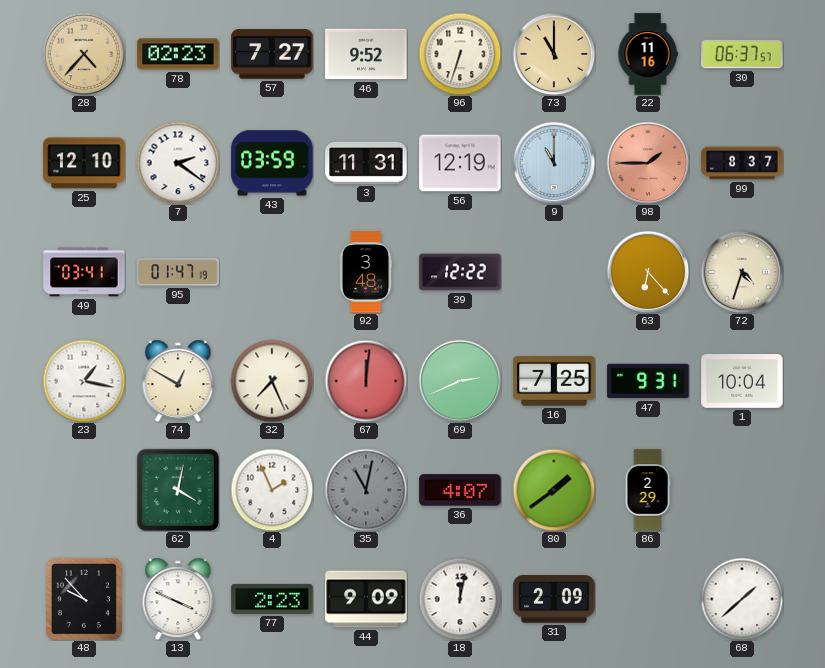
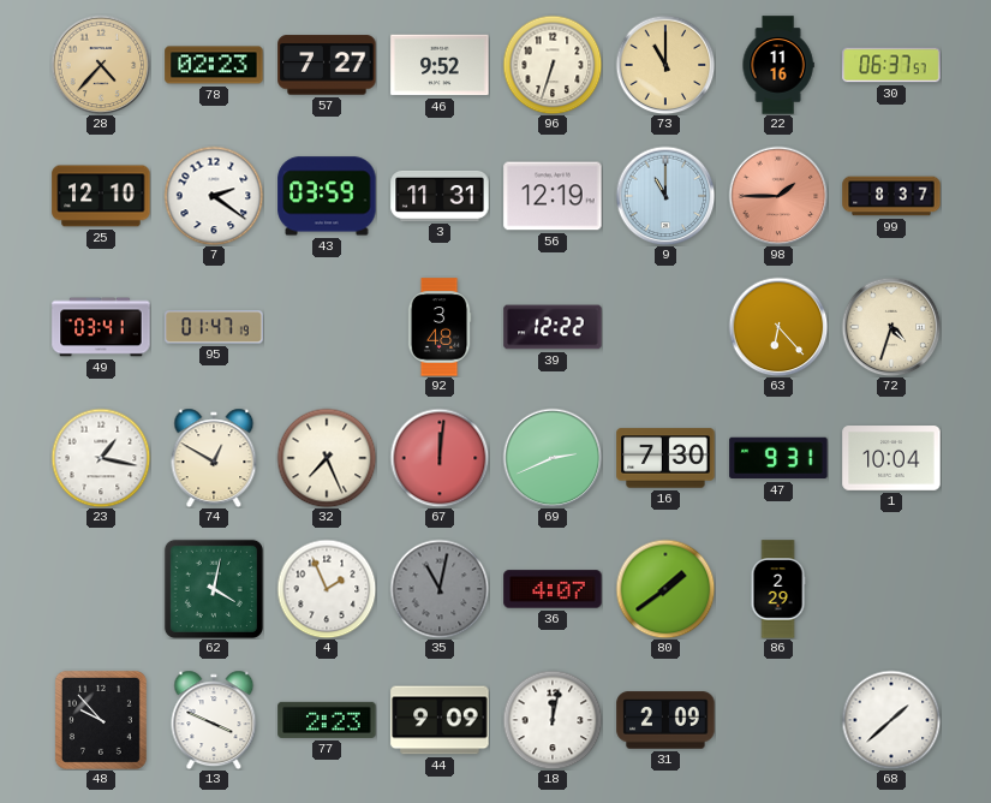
16: 7:25 -> 7:30 (665, 458)
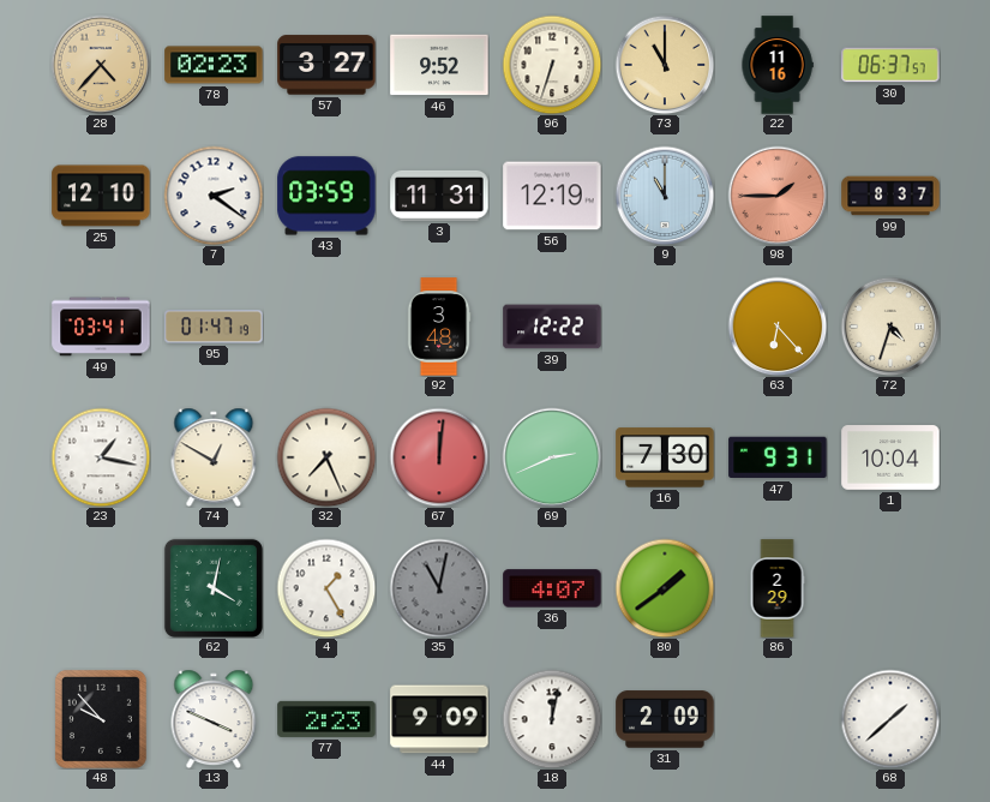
57: 7:27 -> 3:27 (326, 65)
4: 1:56 -> 1:25 (326, 588)
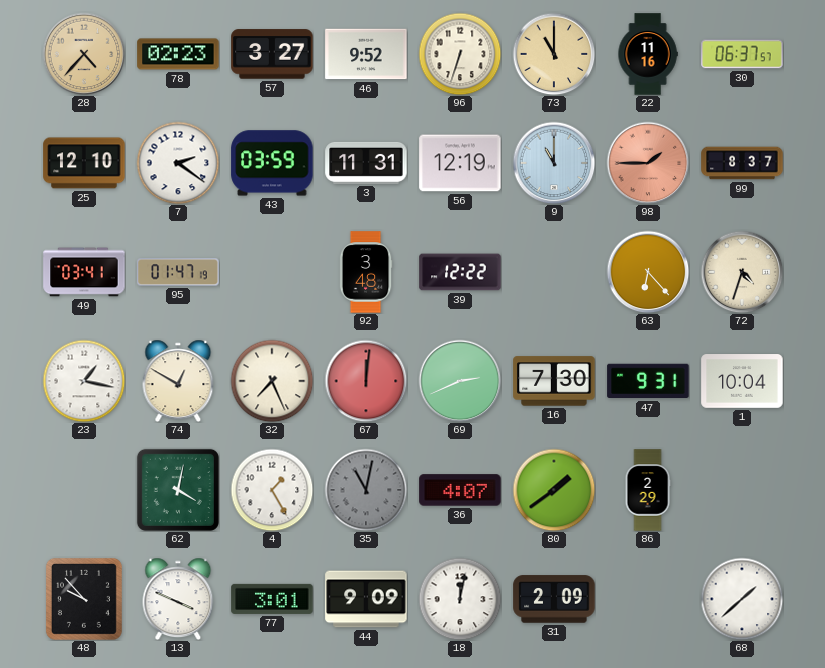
77: 2:23 -> 3:01 (272, 599)
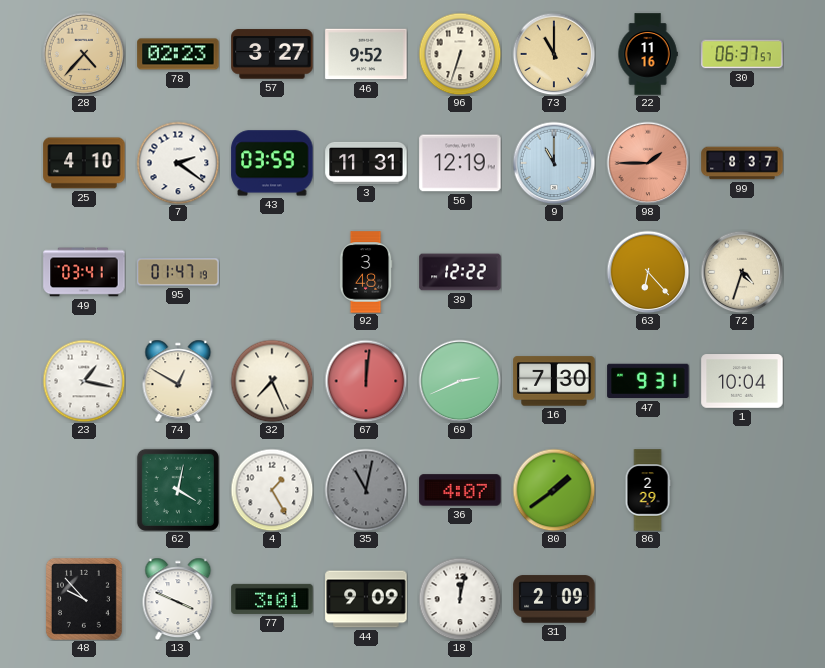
25: 12:10 -> 4:10 (84, 163)
68: 1:38 -> none (742, 599)
